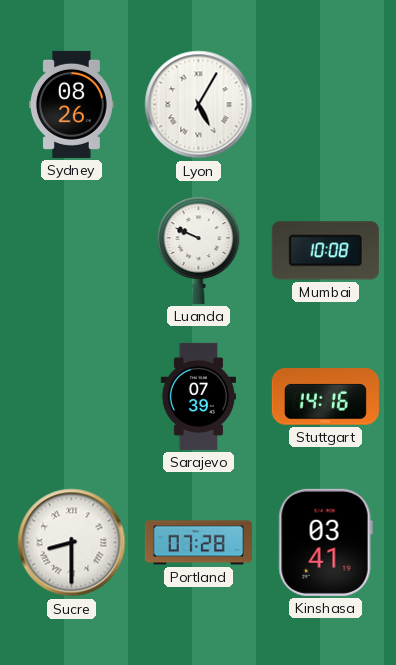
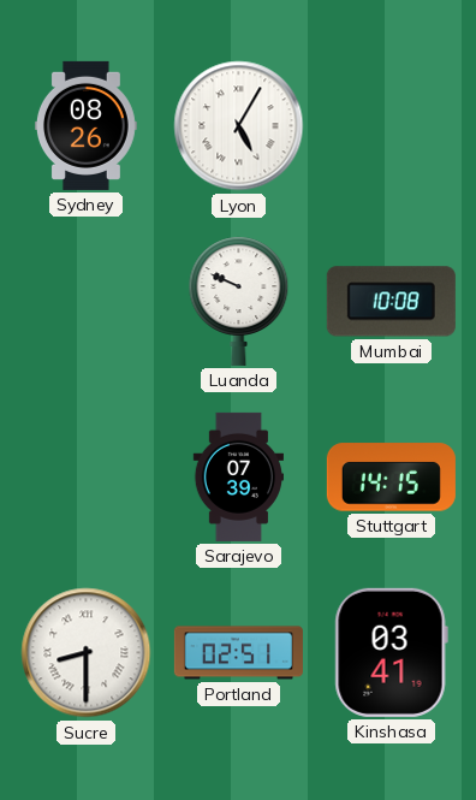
Stuttgart: 14:16 -> 14:15 (391, 478)
Portland: 07:28 -> 02:51 (238, 653)
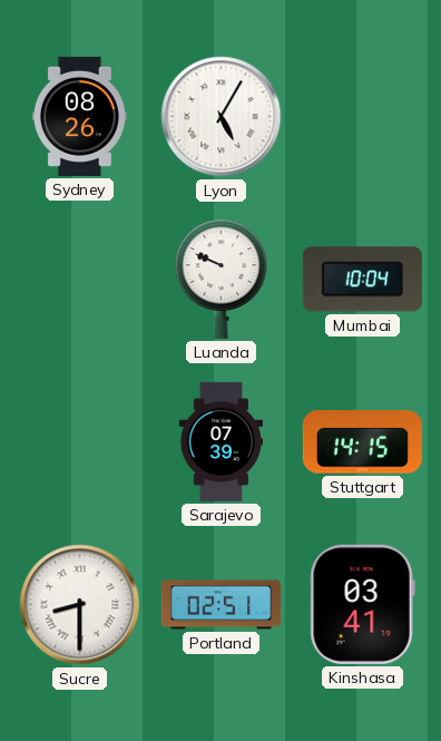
Mumbai: 10:08 -> 10:04 (362, 280)
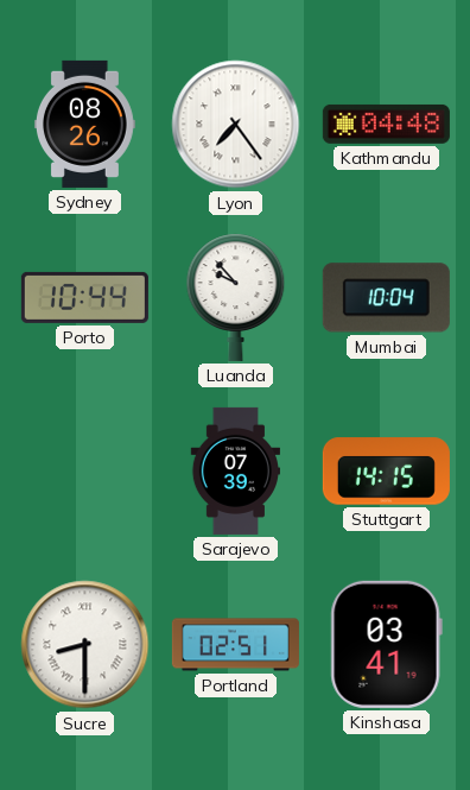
Lyon: 5:05 -> 7:24 (236, 125)
Kathmandu: none -> 04:48 (386, 124)
Porto: none -> 10:44 (84, 297)
Luanda: 9:49 -> 9:53 (236, 297)
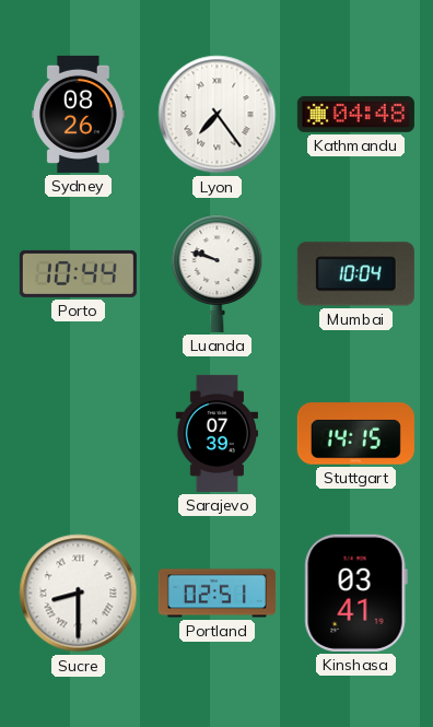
Luanda: 9:53 -> 9:48 (218, 273)
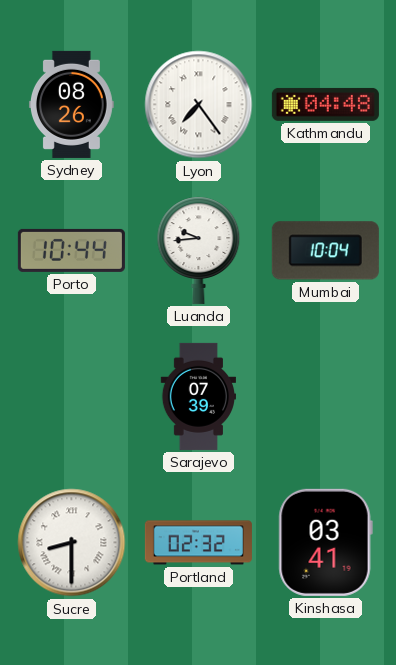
Luanda: 9:48 -> 9:44 (199, 250)
Stuttgart: 14:15 -> none (355, 434)
Portland: 02:51 -> 02:32 (198, 543)
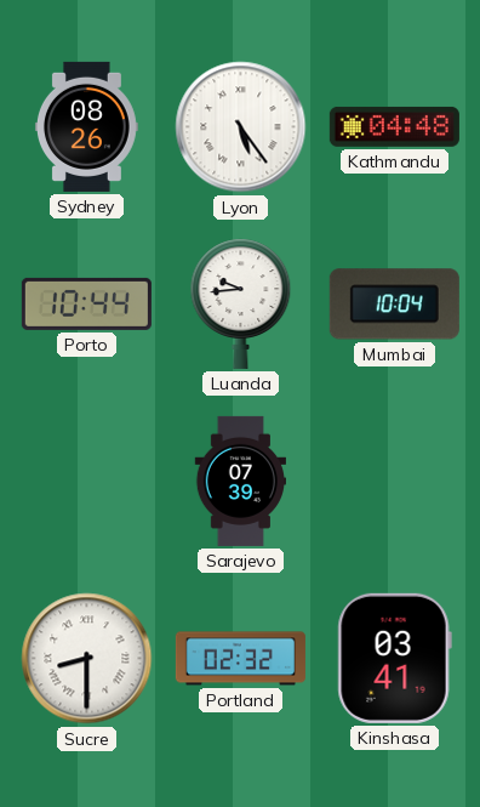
Lyon: 7:24 -> 5:24 (241, 127)
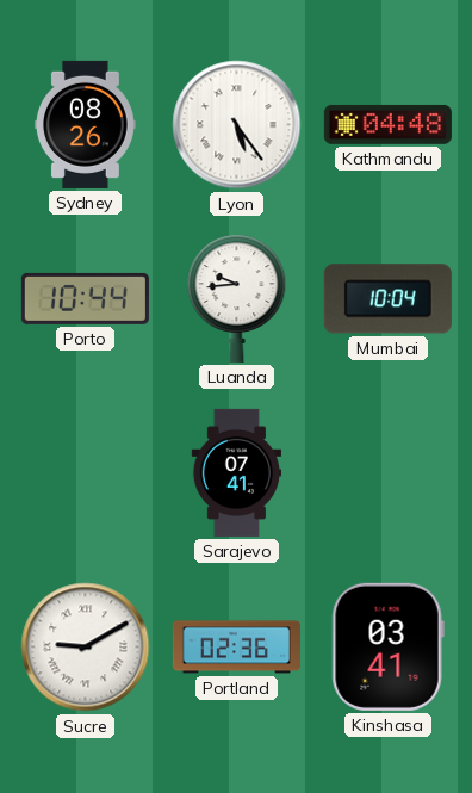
Sarajevo: 07:39 -> 07:41 (236, 472)
Sucre: 8:30 -> 9:10 (86, 648)
Portland: 02:32 -> 02:36 (236, 648)
